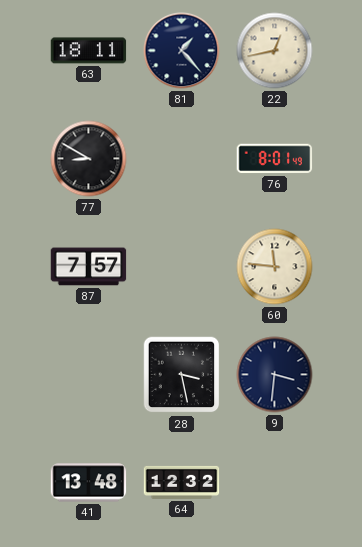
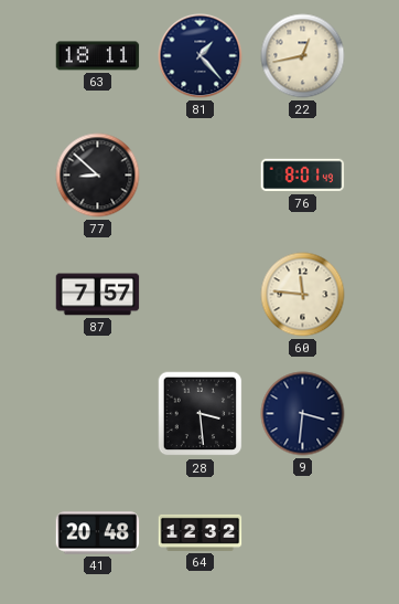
77: 8:50 -> 8:52 (98, 176)
28: 3:28 -> 3:29 (201, 414)
41: 13:48 -> 20:48 (98, 533)
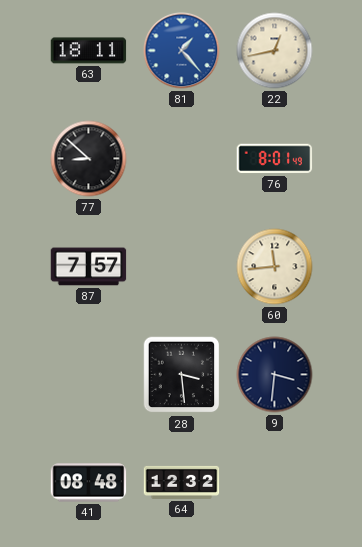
81 dial: navy -> blue (182, 51)
60: 11:46 -> 11:44 (275, 267)
41: 20:48 -> 08:48 (89, 483)
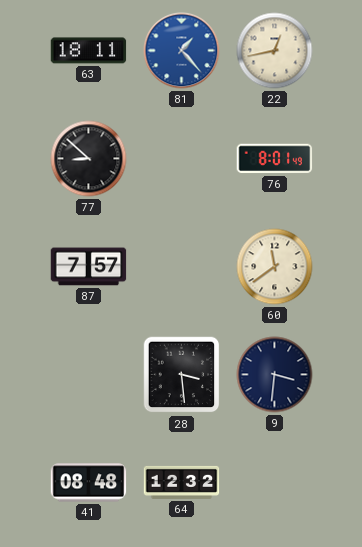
60: 11:44 -> 11:39 (275, 267)
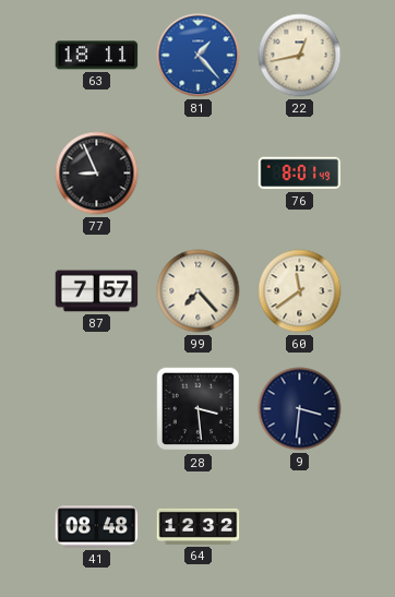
77: 8:52 -> 8:56 (97, 174)
99: none -> 7:23 (199, 291)
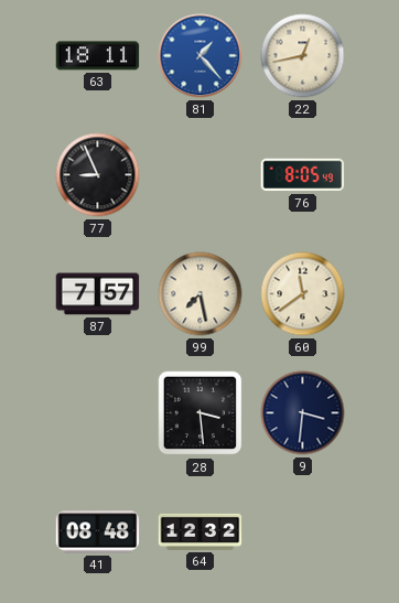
76: 8:01 -> 8:05 (303, 175)
99: 7:23 -> 7:28 (201, 294)
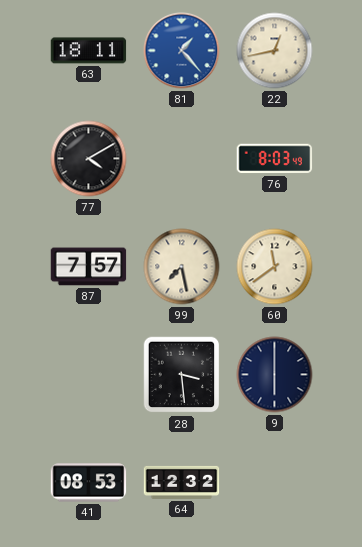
77: 8:56 -> 4:10 (89, 159)
76: 8:05 -> 8:03 (275, 159)
9: 3:31 -> 6:00 (275, 375)
41: 08:48 -> 08:53 (89, 483)
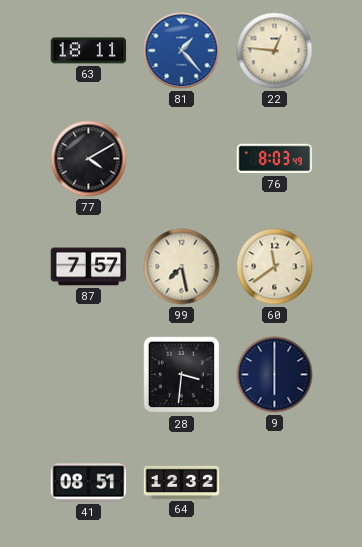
22: 12:43 -> 12:46 (275, 51)
28: 3:29 -> 3:31 (182, 375)
41: 08:53 -> 08:51 (89, 483)
